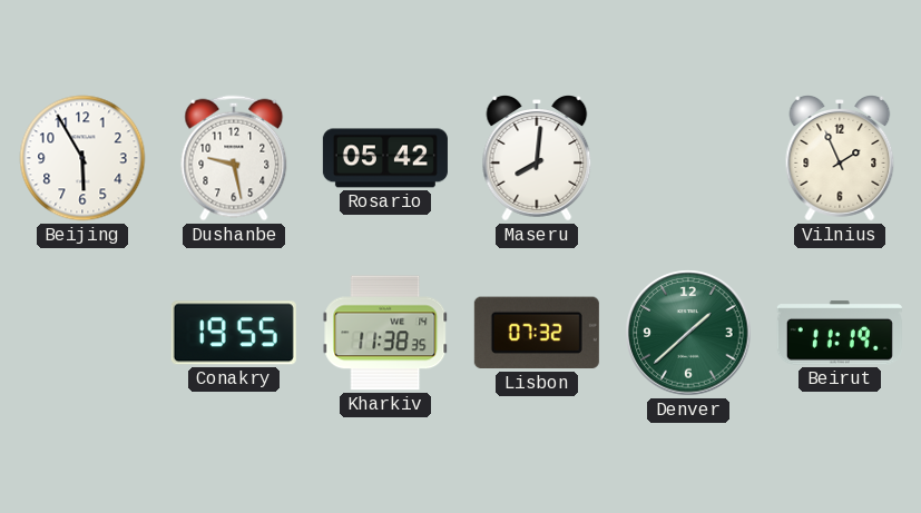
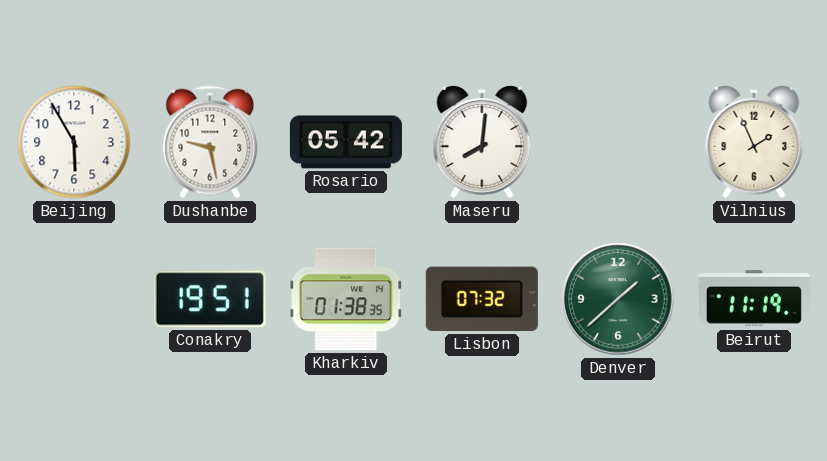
Conakry: 19:55 -> 19:51 (210, 299)
Kharkiv: 11:38 -> 01:38 (346, 299)
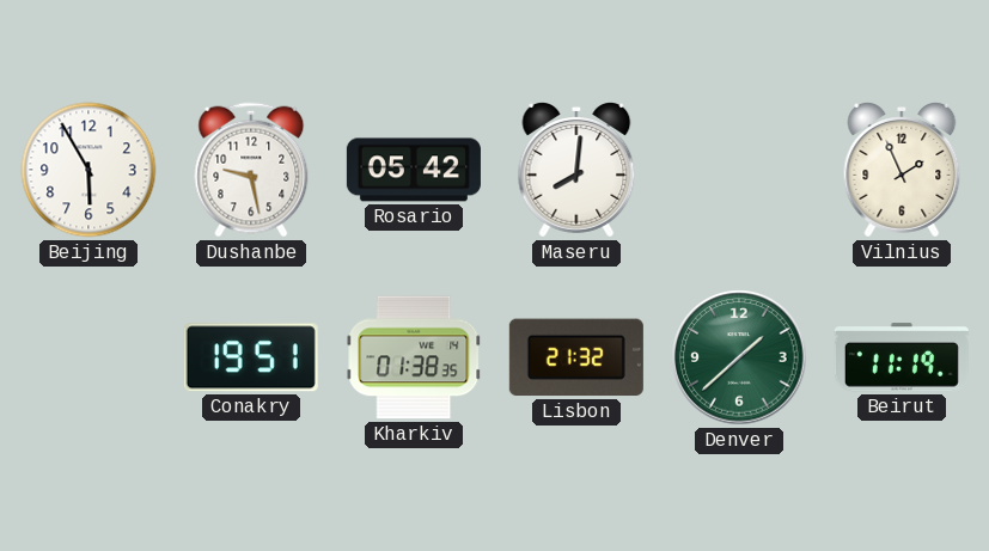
Lisbon: 07:32 -> 21:32 (576, 357)
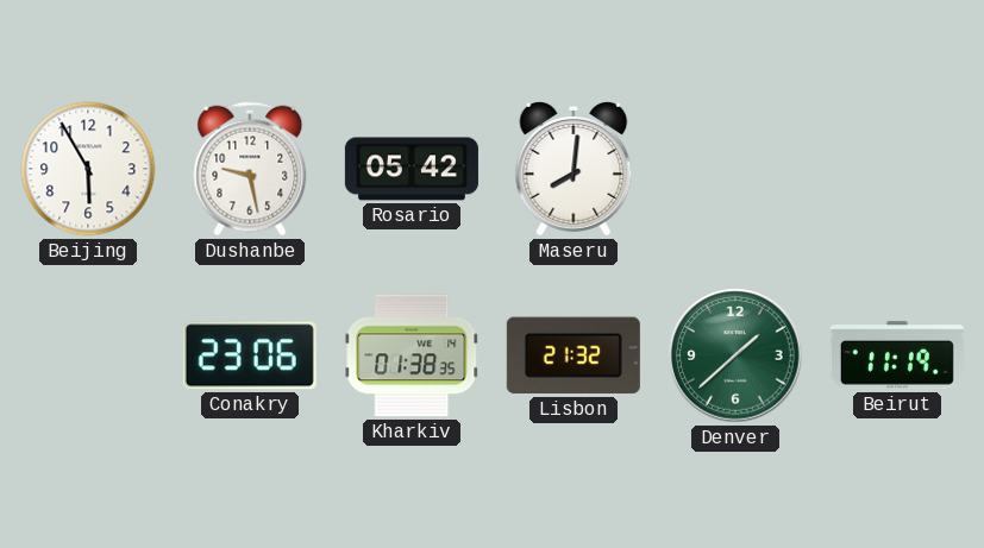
Vilnius: 1:56 -> none (902, 171)
Conakry: 19:51 -> 23:06 (250, 355)
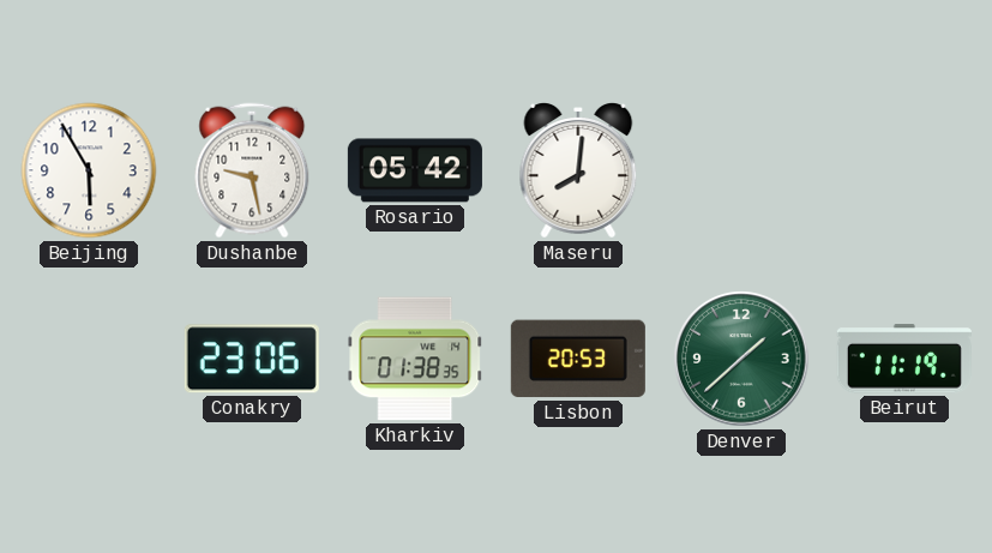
Lisbon: 21:32 -> 20:53 (578, 359)
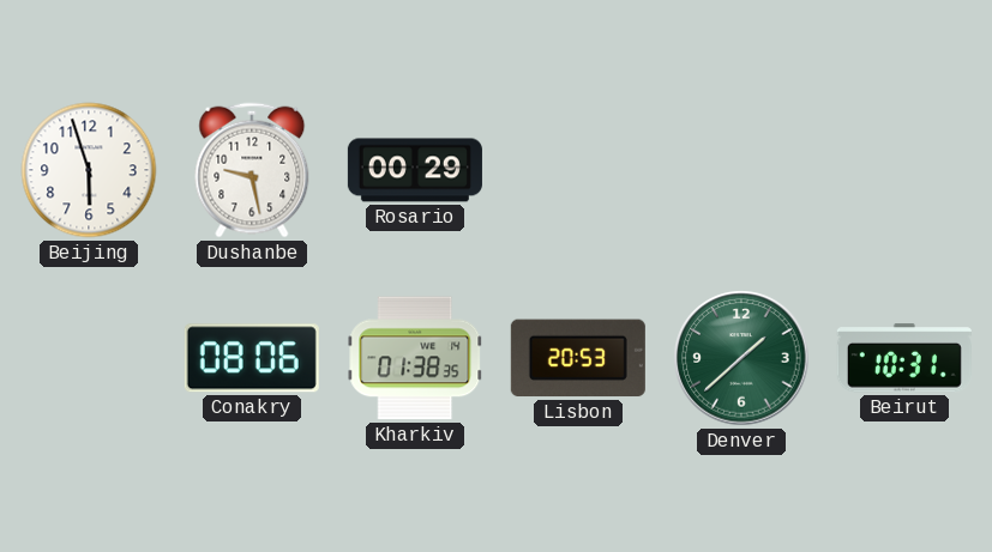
Beijing: 5:55 -> 5:57 (89, 170)
Rosario: 05:42 -> 00:29 (415, 170)
Maseru: 8:01 -> none (578, 172)
Conakry: 23:06 -> 08:06 (252, 358)
Beirut: 11:19 -> 10:31 (904, 358)
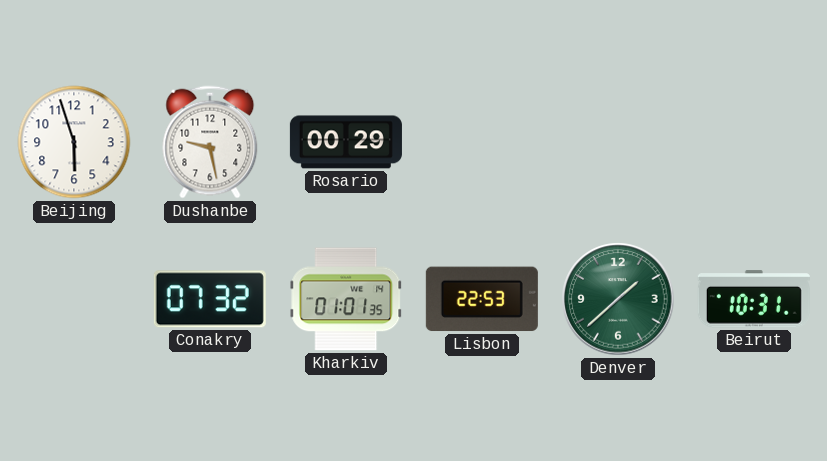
Conakry: 08:06 -> 07:32 (210, 299)
Kharkiv: 01:38 -> 01:01 (346, 299)
Lisbon: 20:53 -> 22:53 (482, 299)
